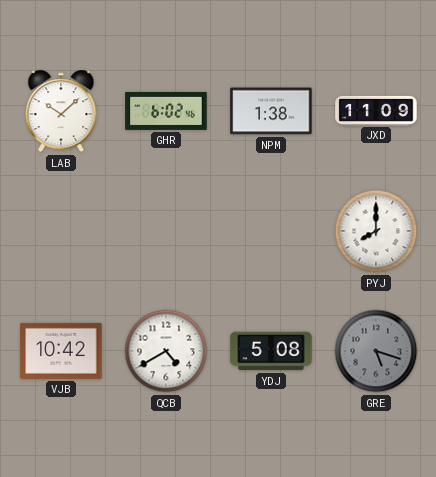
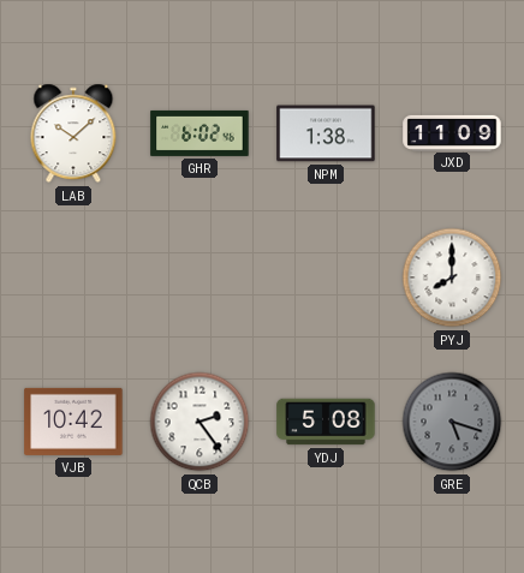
QCB: 4:40 -> 2:24 (200, 422)
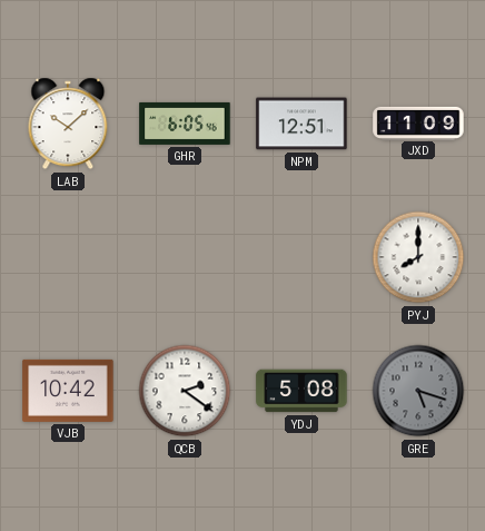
GHR: 6:02 -> 6:05 (185, 124)
NPM: 1:38 -> 12:51 (301, 124)
QCB: 2:24 -> 2:21 (185, 391)
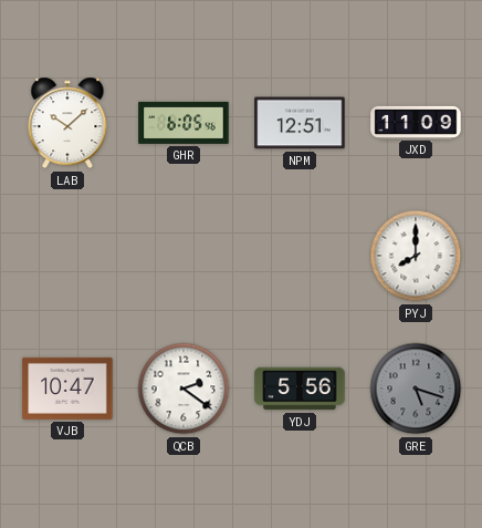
VJB: 10:42 -> 10:47 (67, 389)
YDJ: 5:08 -> 5:56 (300, 389)
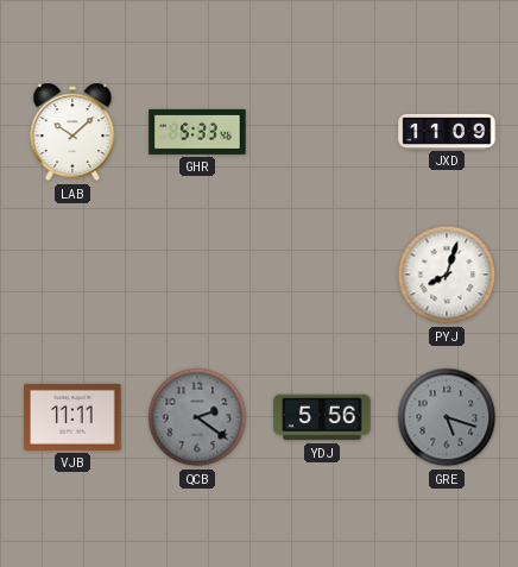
GHR: 6:05 -> 5:33 (197, 132)
NPM: 12:51 -> none (300, 123)
PYJ: 8:00 -> 8:03 (447, 275)
VJB: 10:47 -> 11:11 (72, 417)
QCB dial: white -> grey (197, 417)
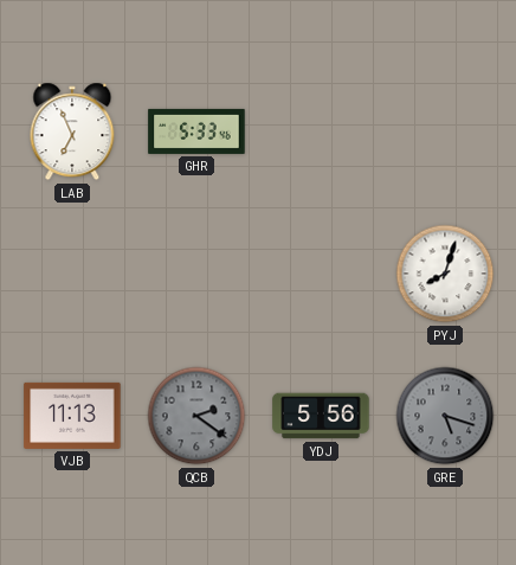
LAB: 10:08 -> 6:56 (72, 131)
JXD: 11:09 -> none (447, 131)
VJB: 11:11 -> 11:13 (72, 416)
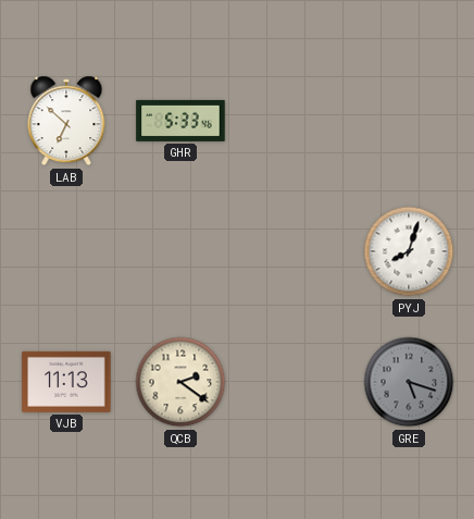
LAB: 6:56 -> 6:52 (66, 121)
QCB dial: grey -> cream (180, 382)
YDJ: 5:56 -> none (321, 416)
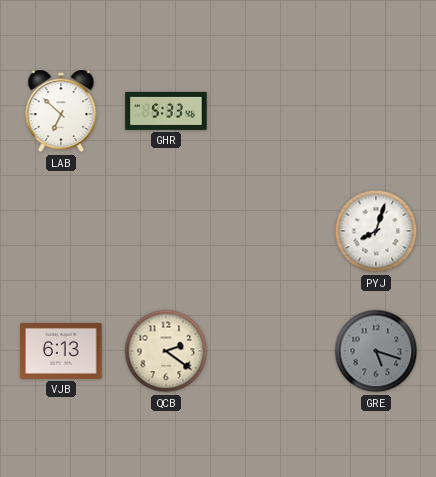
VJB: 11:13 -> 6:13 (61, 351)
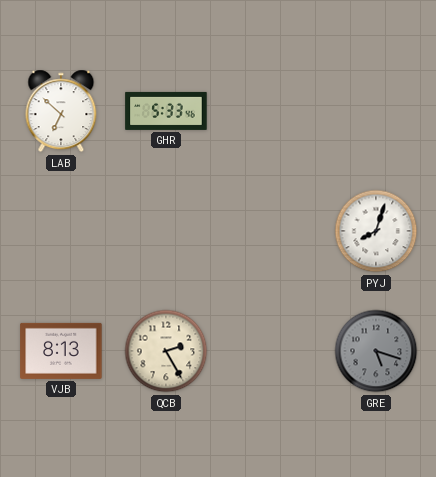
VJB: 6:13 -> 8:13 (61, 351)
QCB: 2:21 -> 2:25 (166, 351)
